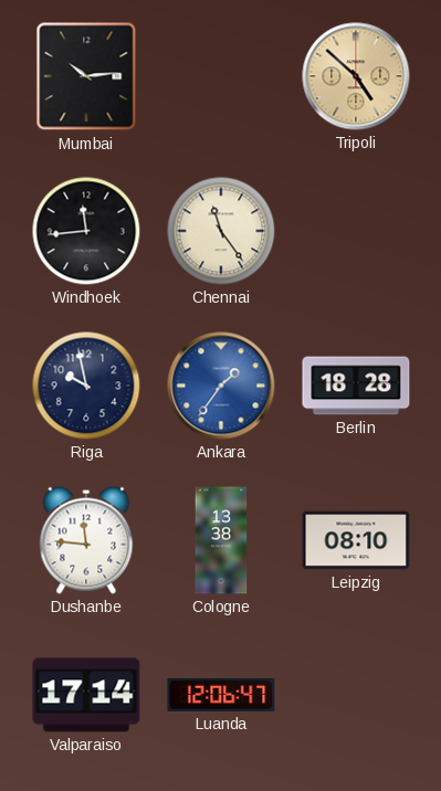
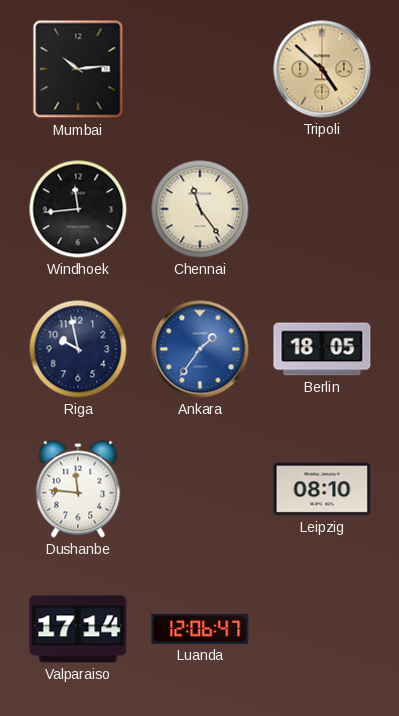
Berlin: 18:28 -> 18:05 (322, 349)
Cologne: 13:38 -> none (221, 540)
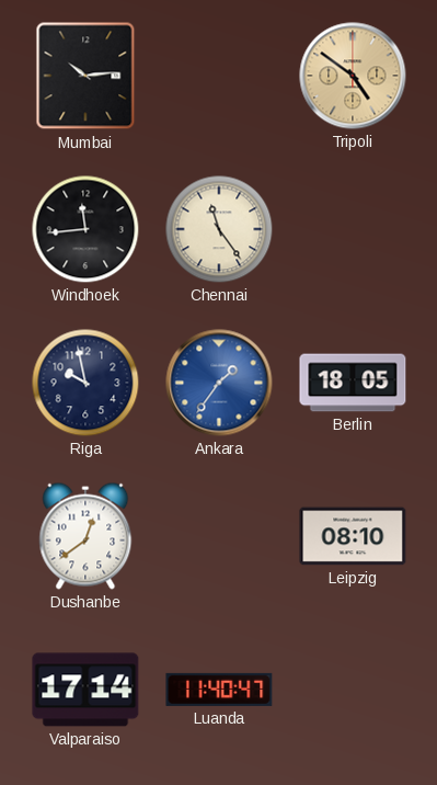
Tripoli: 4:52 -> 4:51 (353, 76)
Dushanbe: 11:46 -> 12:39 (85, 536)
Luanda: 12:06 -> 11:40 (219, 690)
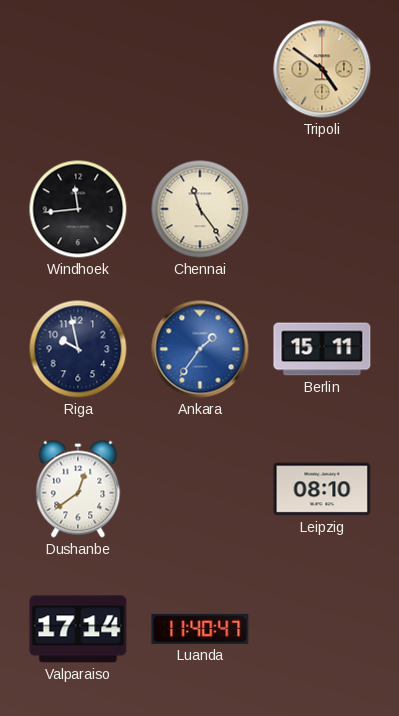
Mumbai: 10:14 -> none (85, 76)
Berlin: 18:05 -> 15:11 (322, 349)
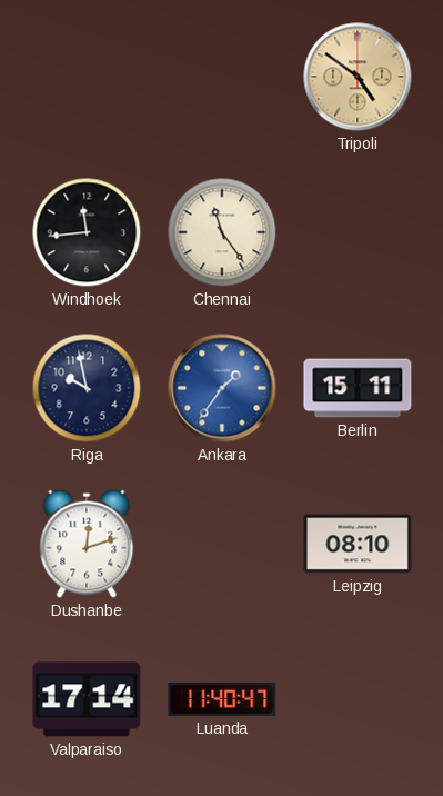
Dushanbe: 12:39 -> 12:12 (87, 544)
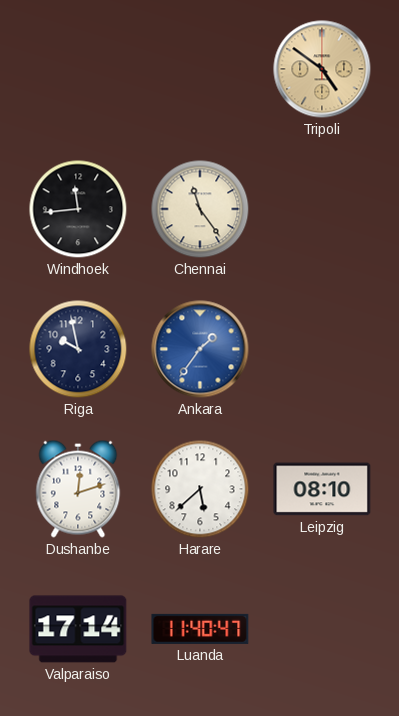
Berlin: 15:11 -> none (358, 388)
Harare: none -> 5:38 (200, 489)
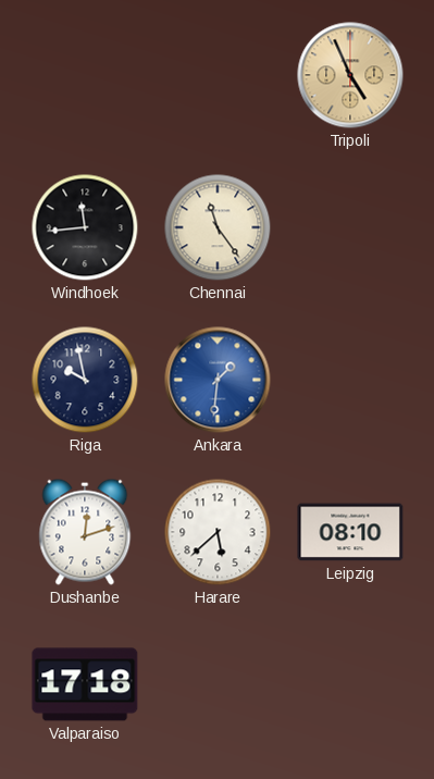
Tripoli: 4:51 -> 4:56 (350, 75)
Ankara: 1:36 -> 1:31 (218, 380)
Valparaiso: 17:14 -> 17:18 (85, 684)
Luanda: 11:40 -> none (200, 629)
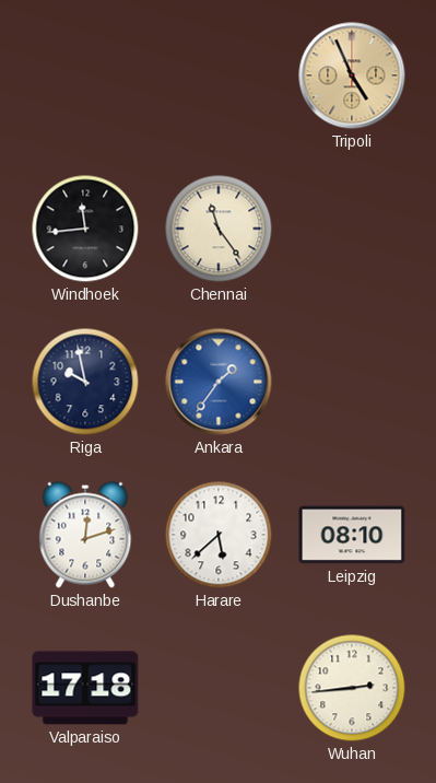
Ankara: 1:31 -> 1:36 (219, 382)
Wuhan: none -> 2:44 (352, 688)
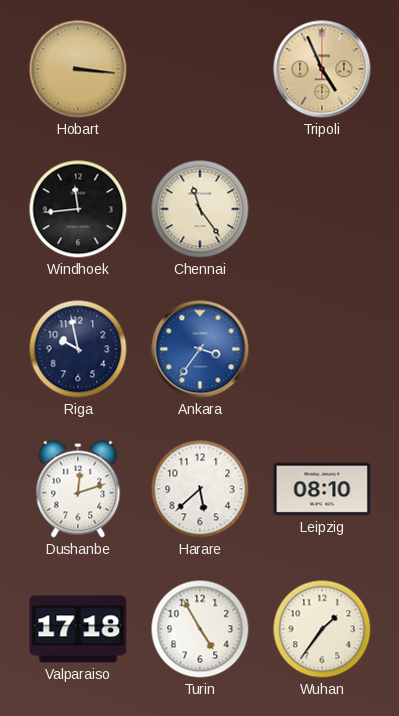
Hobart: none -> 3:16 (78, 69)
Ankara: 1:36 -> 3:36 (200, 349)
Turin: none -> 4:55 (200, 629)
Wuhan: 2:44 -> 1:36 (322, 629)
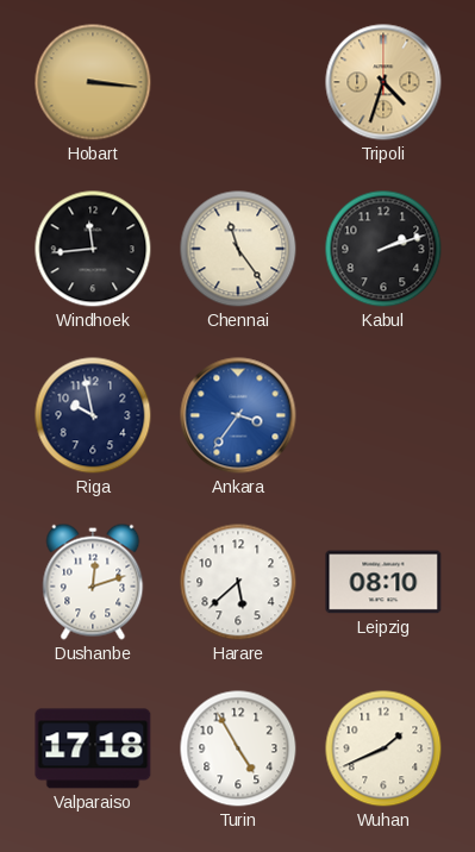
Tripoli: 4:56 -> 4:33 (383, 82)
Kabul: none -> 2:12 (383, 249)
Wuhan: 1:36 -> 1:41 (383, 748)
